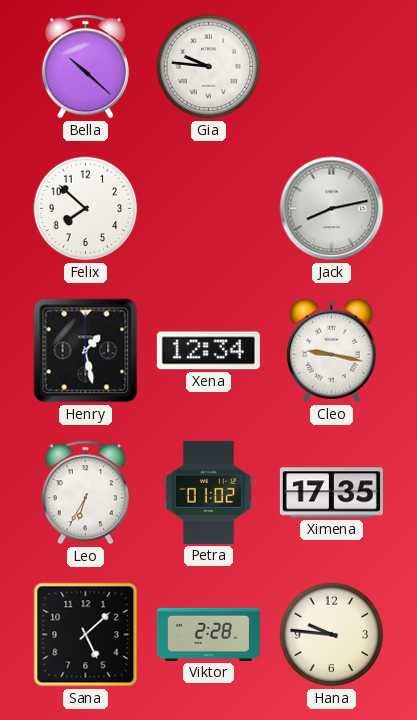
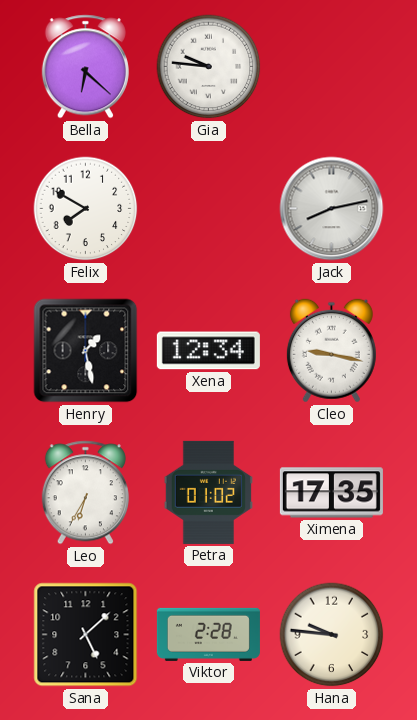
Bella: 10:22 -> 6:22 (85, 67)
Felix: 7:52 -> 7:50 (86, 209)
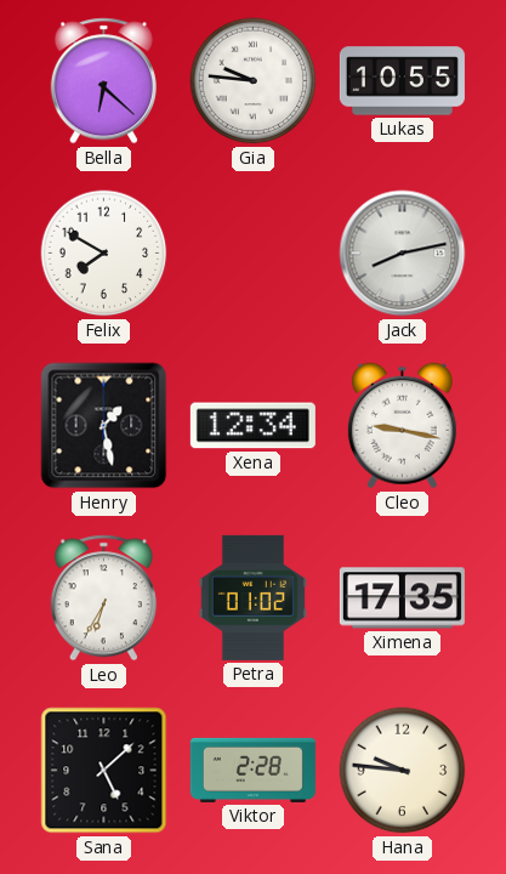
Lukas: none -> 10:55 (402, 81)
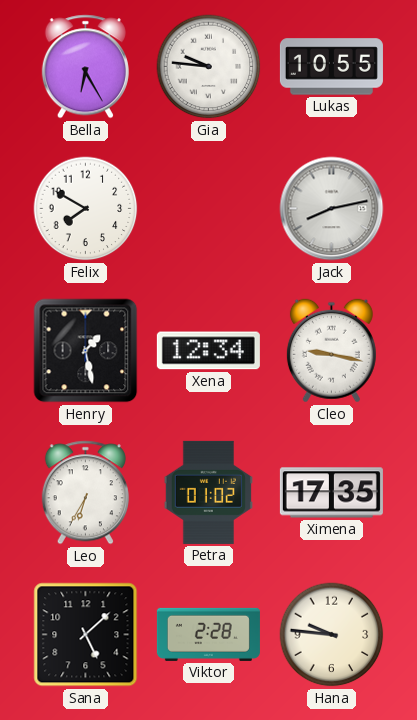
Bella: 6:22 -> 6:25 (85, 67)
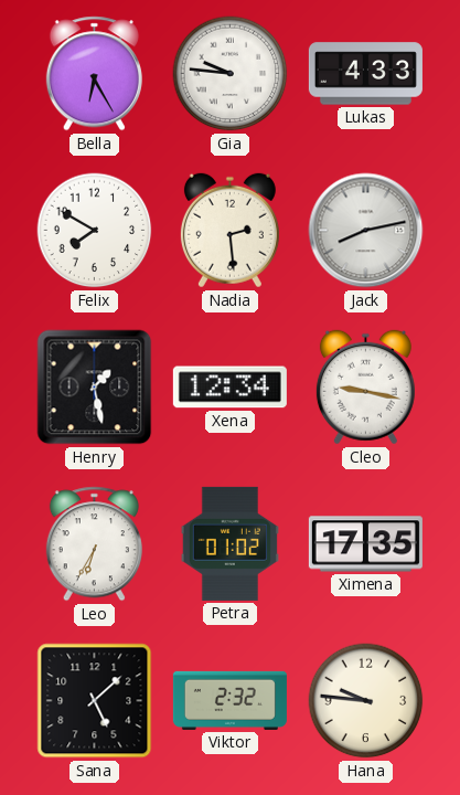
Lukas: 10:55 -> 4:33 (365, 74)
Nadia: none -> 2:29 (229, 231)
Viktor: 2:28 -> 2:32 (229, 700)
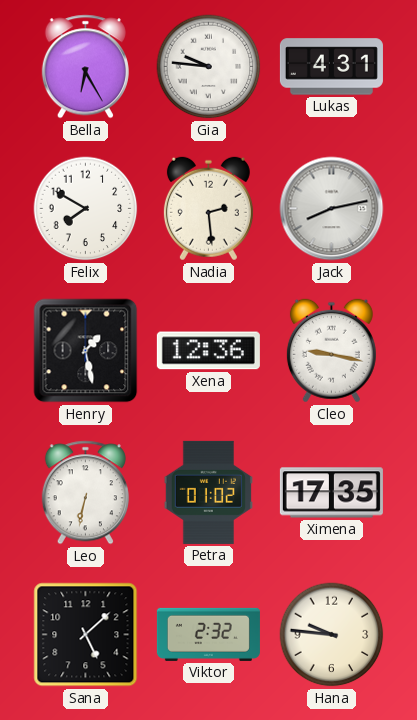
Lukas: 4:33 -> 4:31 (331, 67)
Xena: 12:34 -> 12:36 (208, 351)
Leo: 6:35 -> 6:32 (85, 493)
